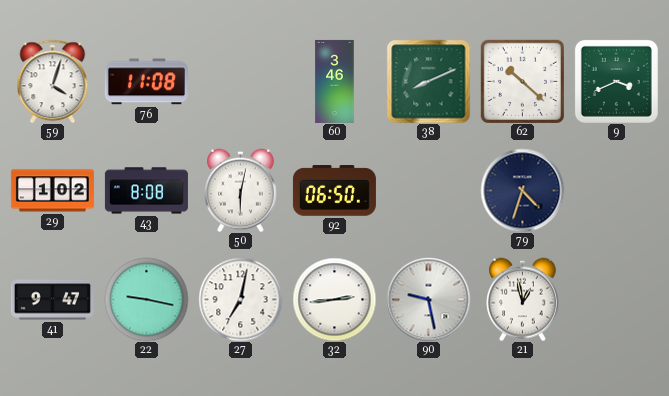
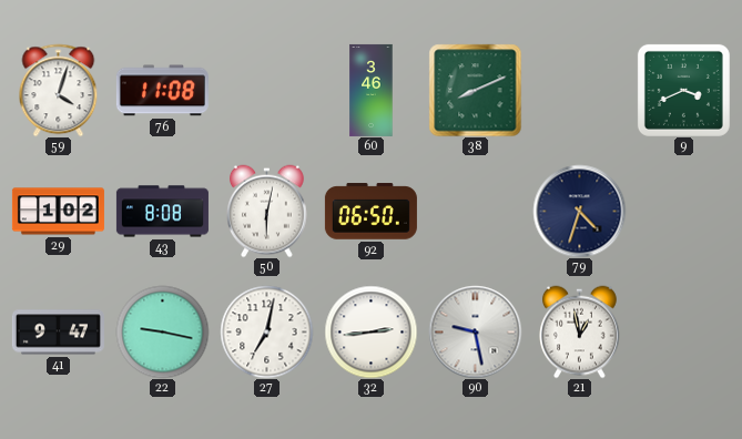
62: 10:22 -> none (522, 81)
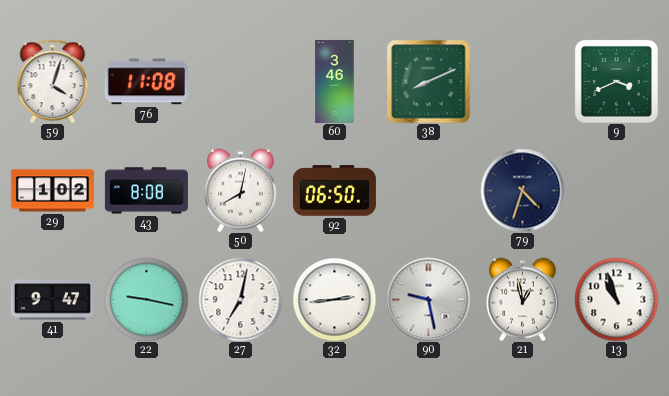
50: 6:02 -> 8:02 (241, 190)
13: none -> 10:57 (616, 299)
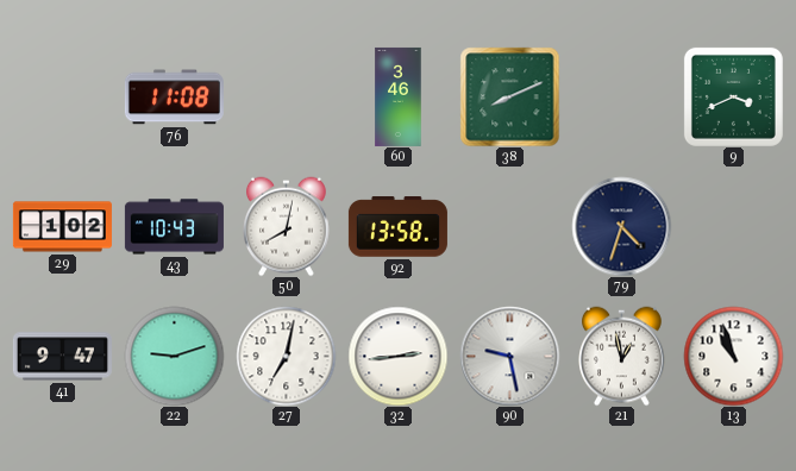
59: 4:03 -> none (53, 81)
43: 8:08 -> 10:43 (174, 227)
92: 06:50 -> 13:58 (397, 227)
22: 9:17 -> 9:12 (174, 356)
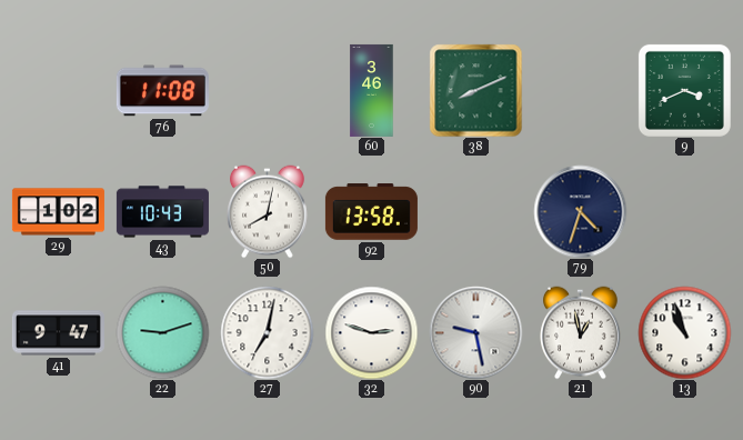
32: 2:44 -> 2:48 (371, 332)
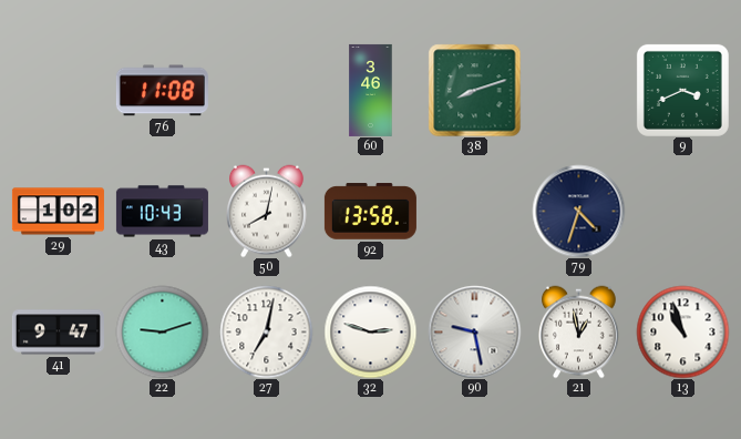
38: 8:11 -> 8:12 (474, 90)
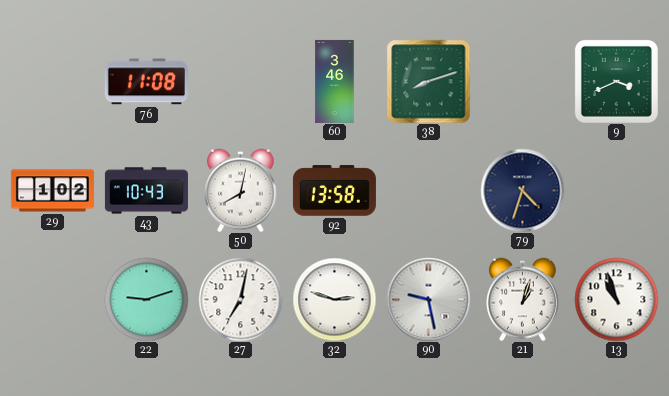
41: 9:47 -> none (58, 333)
21: 12:58 -> 1:03 (523, 299)
